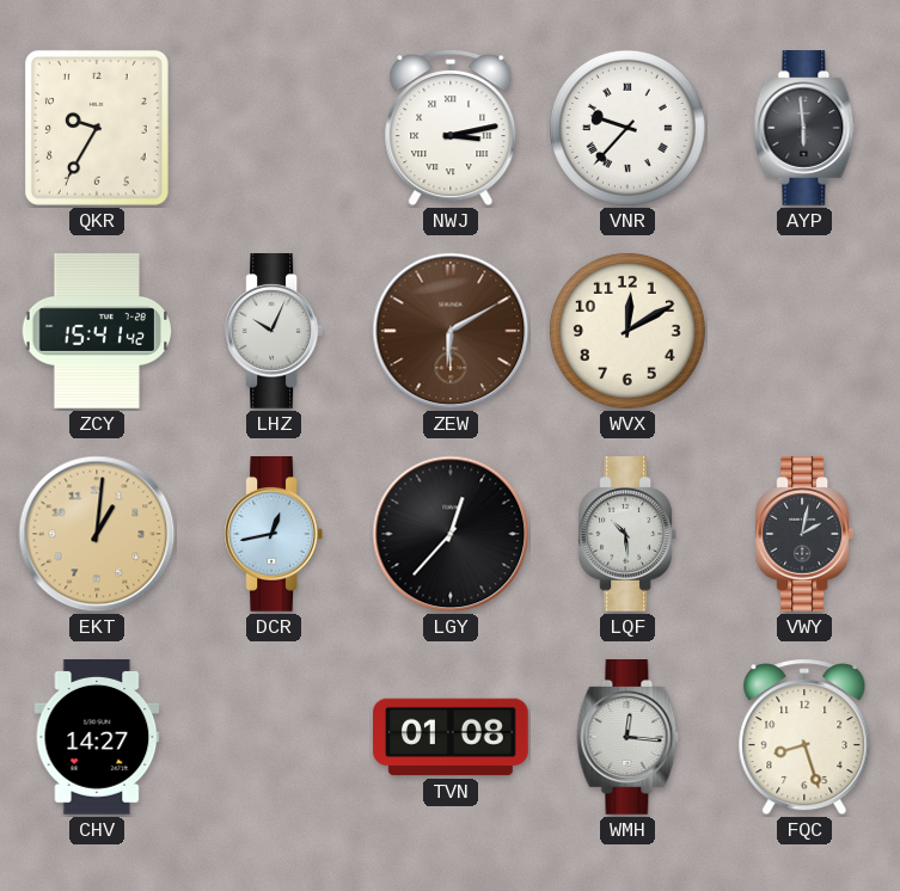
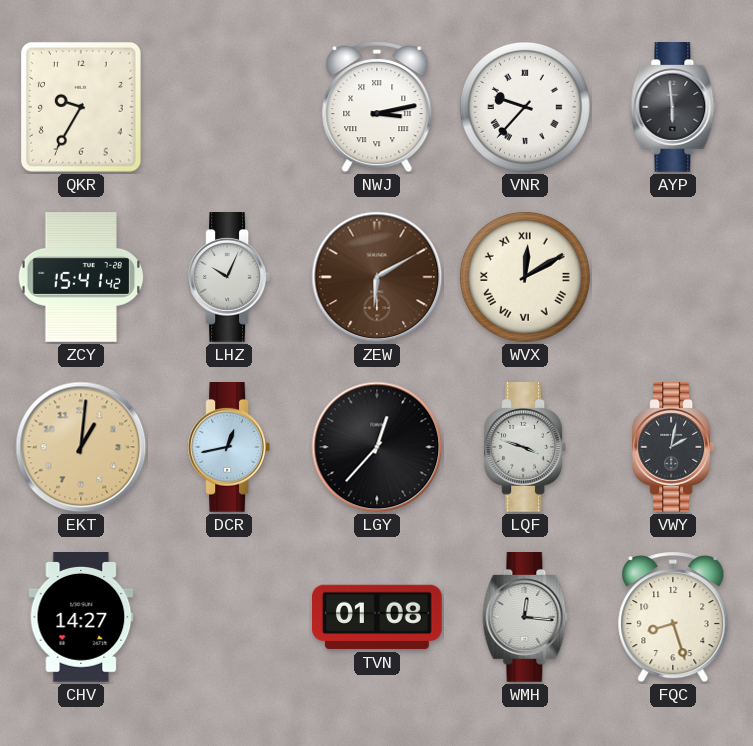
WVX numerals: Arabic -> Roman (525, 277)
LQF: 10:29 -> 3:48 (524, 448)
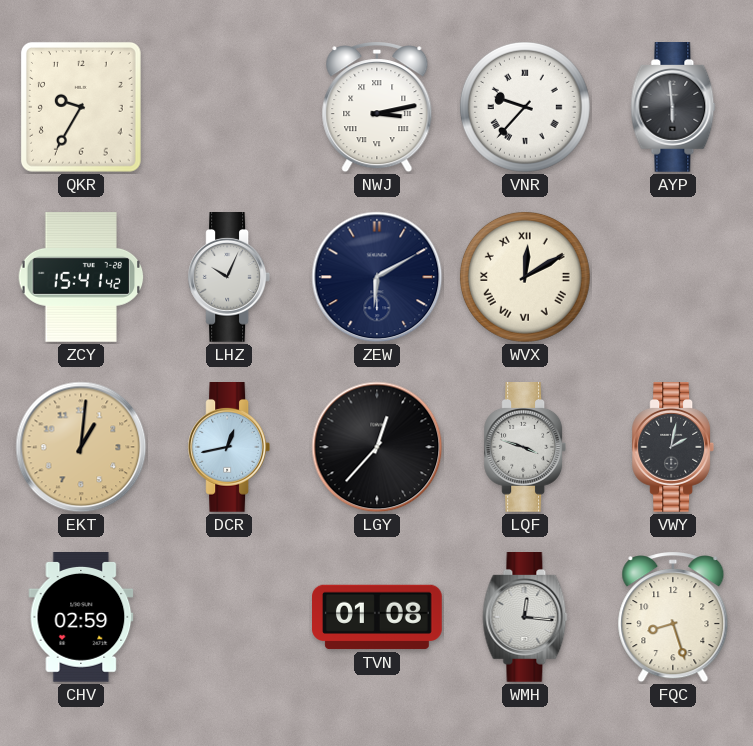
ZEW dial: brown -> navy (377, 277)
CHV: 14:27 -> 02:59 (81, 618)
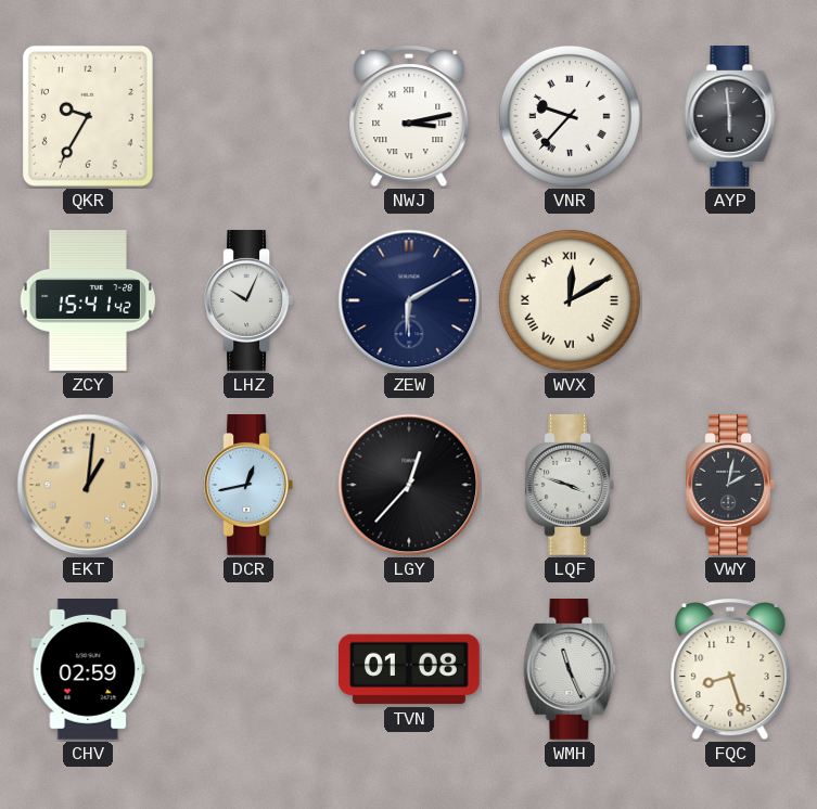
WMH: 12:16 -> 11:26 (570, 670)
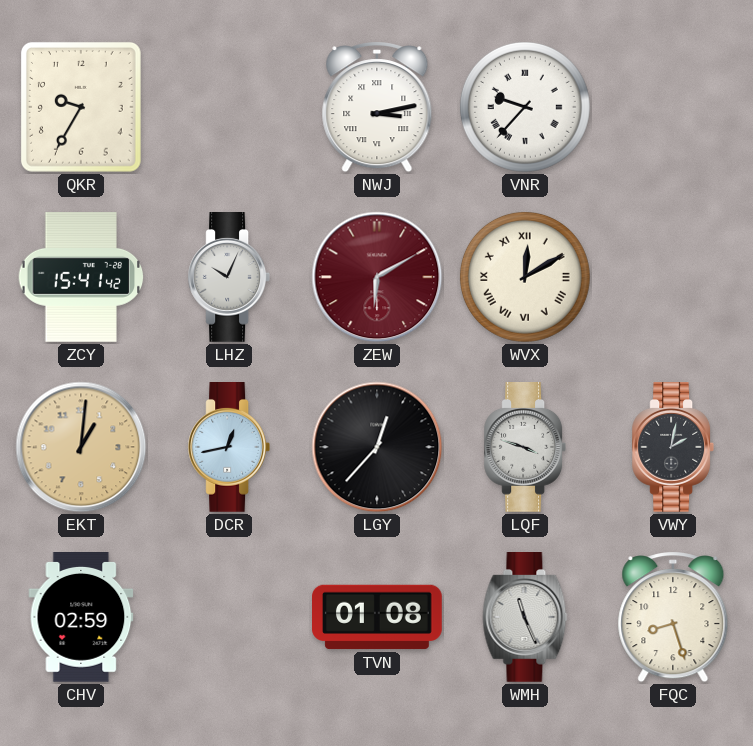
AYP: 5:59 -> none (730, 117)
ZEW dial: navy -> burgundy (377, 277)
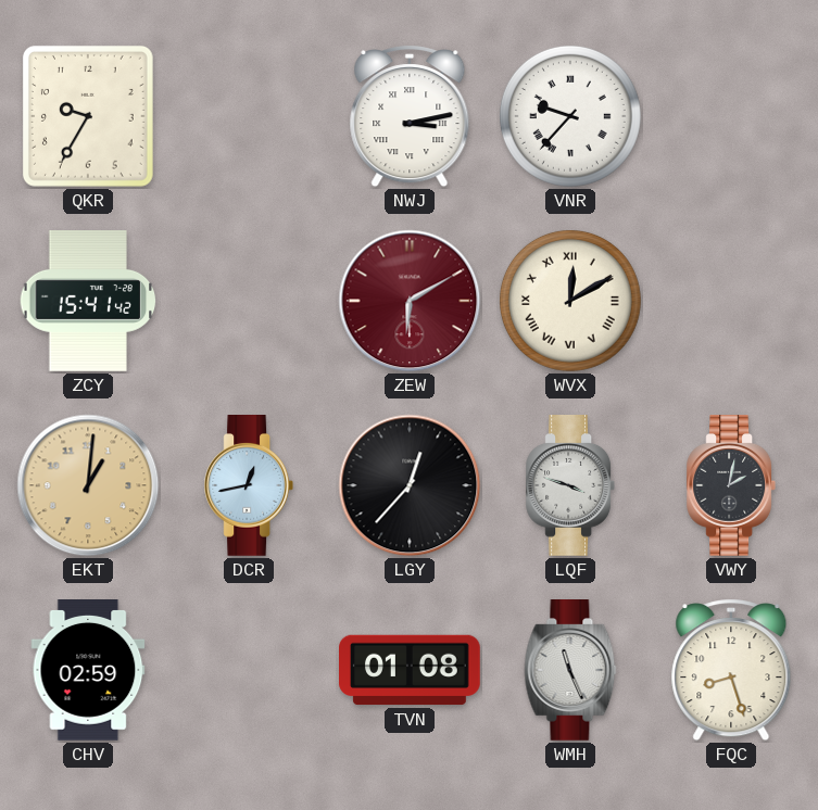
LHZ: 10:04 -> none (228, 278)
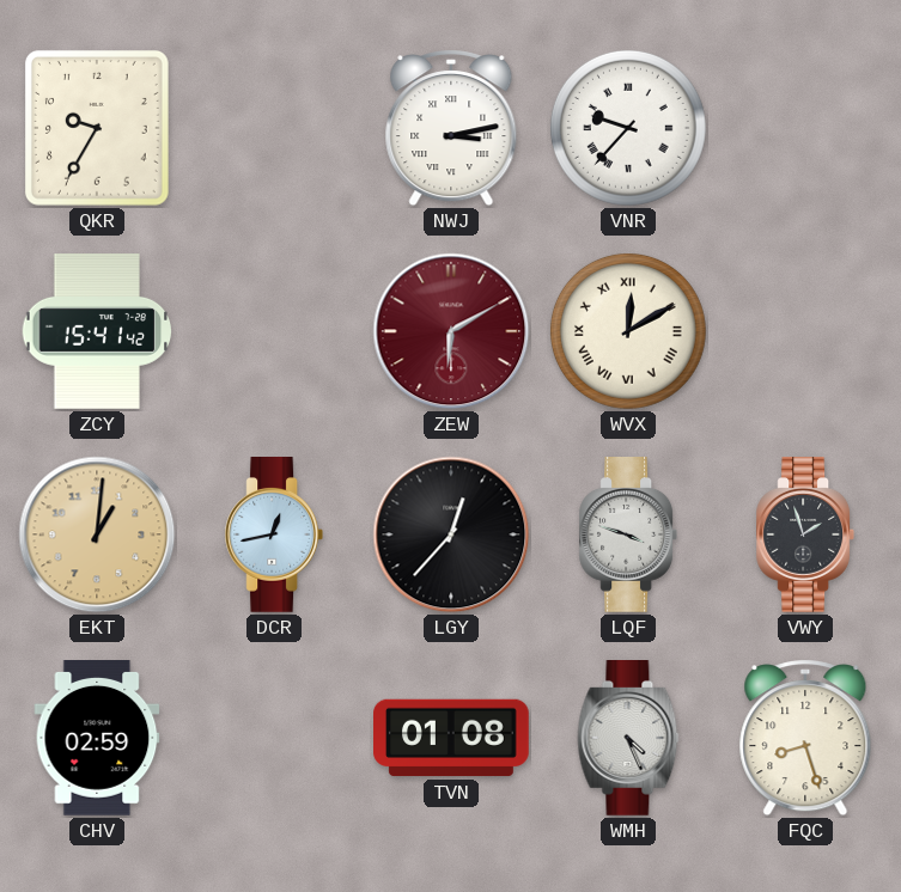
VWY: 2:02 -> 1:57 (804, 536)
WMH: 11:26 -> 4:26 (628, 739)
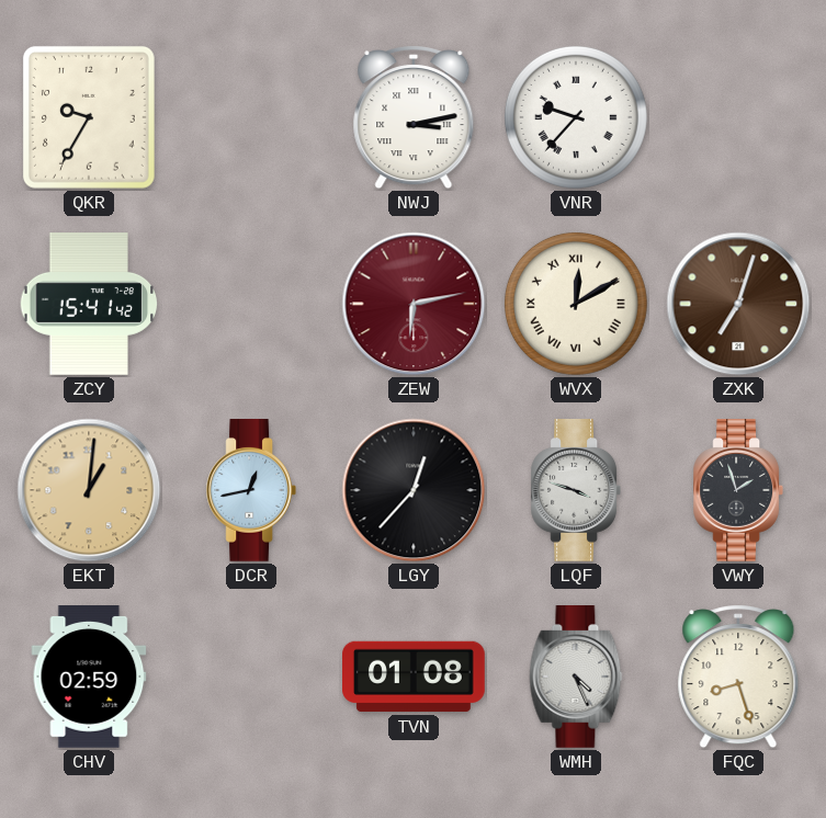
ZEW: 6:10 -> 6:13 (414, 304)
ZXK: none -> 7:03 (738, 304)
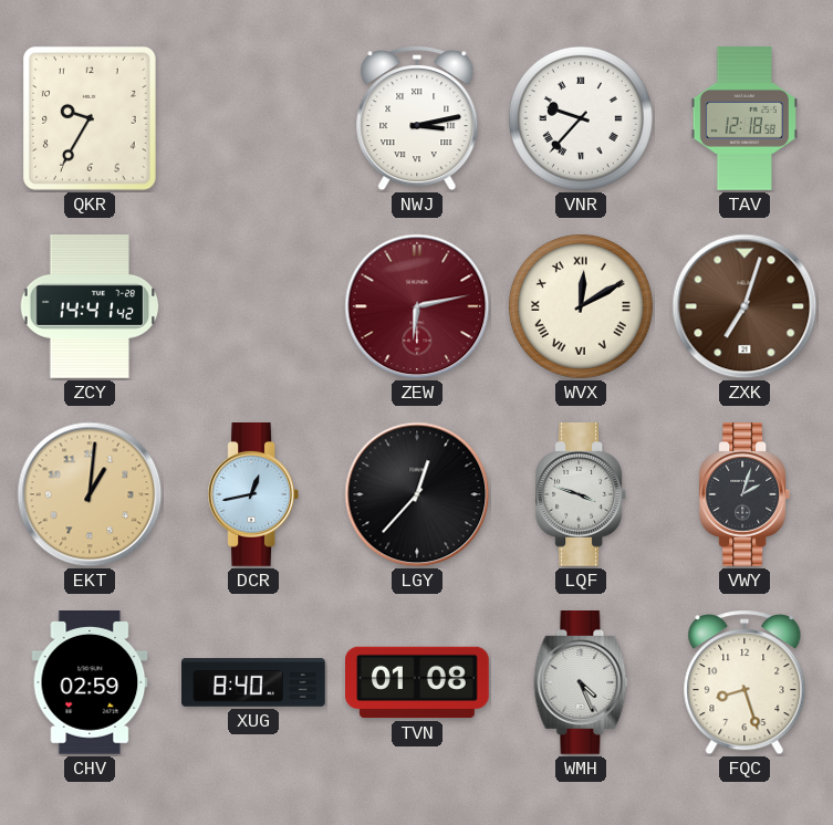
TAV: none -> 12:18 (745, 119)
ZCY: 15:41 -> 14:41 (90, 307)
VWY: 1:57 -> 2:03 (743, 495)
XUG: none -> 8:40 (253, 682)
